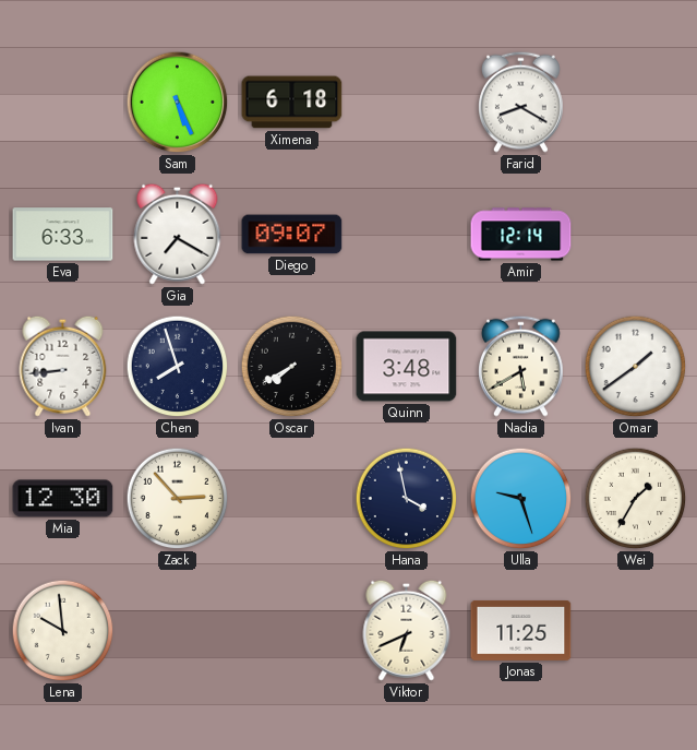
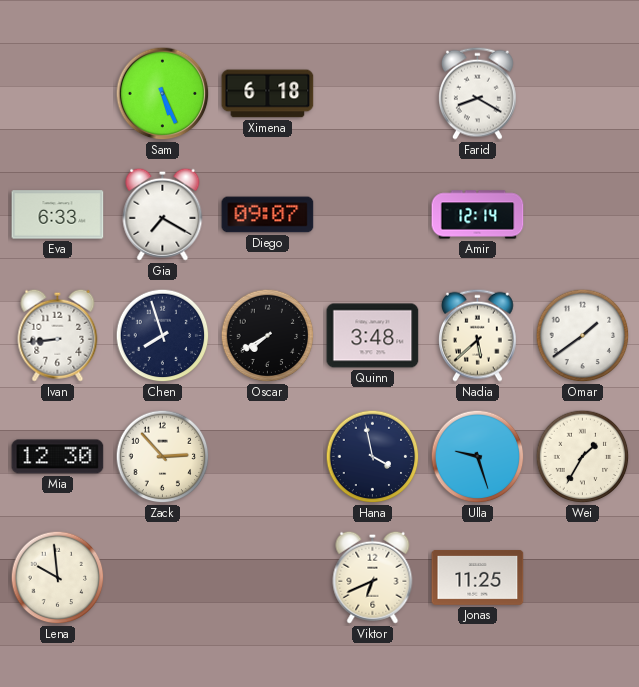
Nadia: 5:40 -> 5:38 (478, 335)
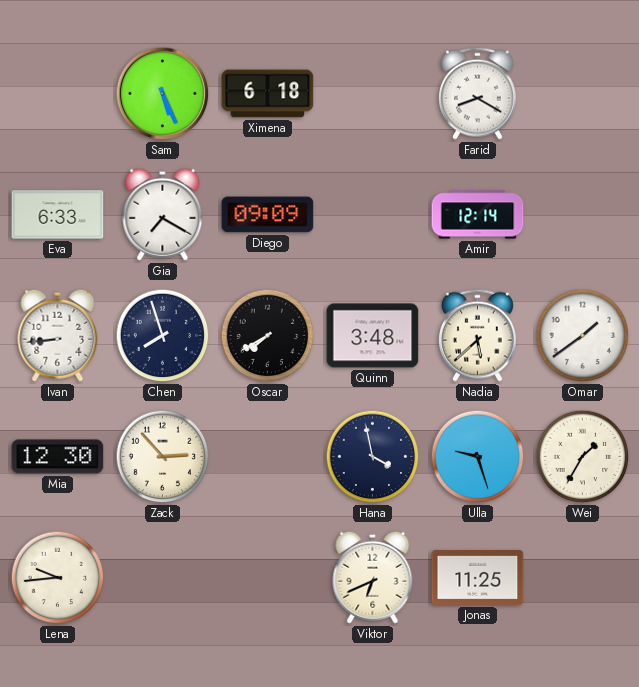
Diego: 09:07 -> 09:09 (268, 215)
Lena: 9:59 -> 9:44 (58, 578)
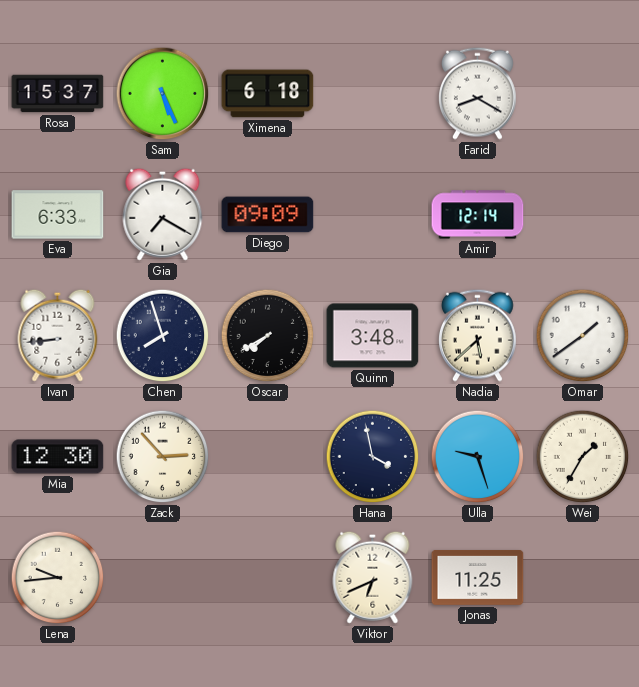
Rosa: none -> 15:37 (58, 94)
